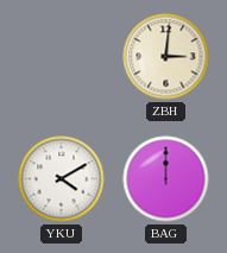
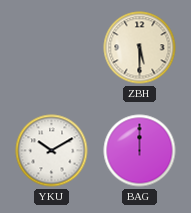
ZBH: 3:01 -> 5:30 (140, 48)
YKU: 4:10 -> 10:10 (52, 151)
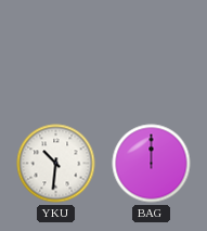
ZBH: 5:30 -> none (140, 48)
YKU: 10:10 -> 10:31 (56, 164)
